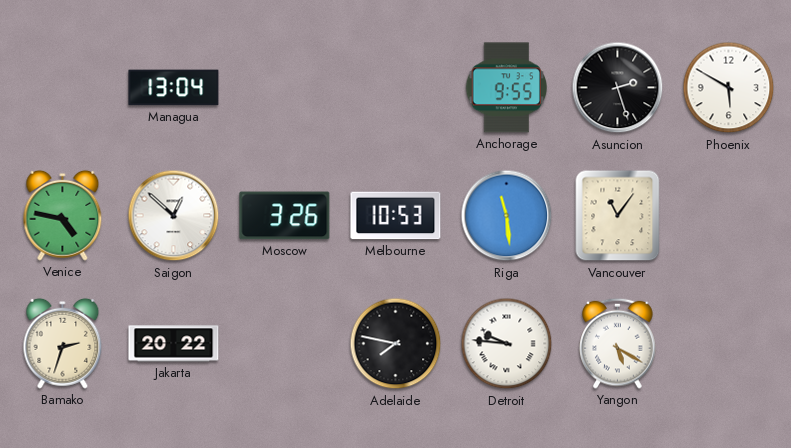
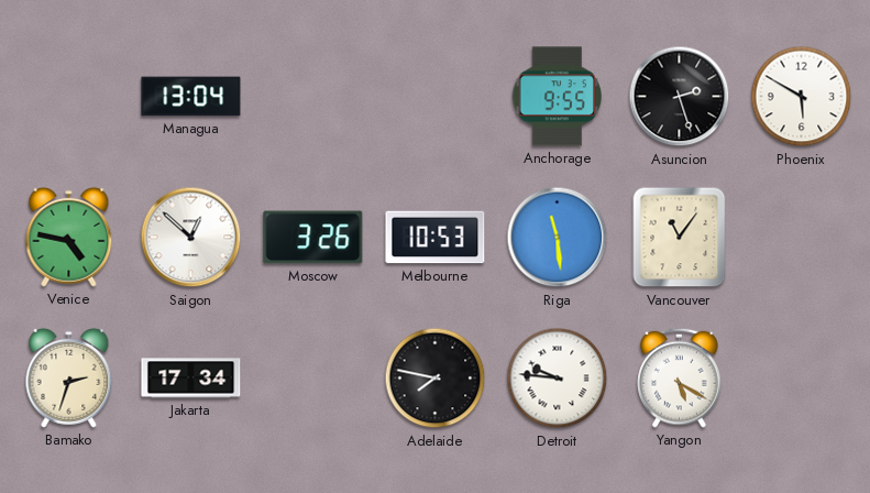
Jakarta: 20:22 -> 17:34 (191, 379)
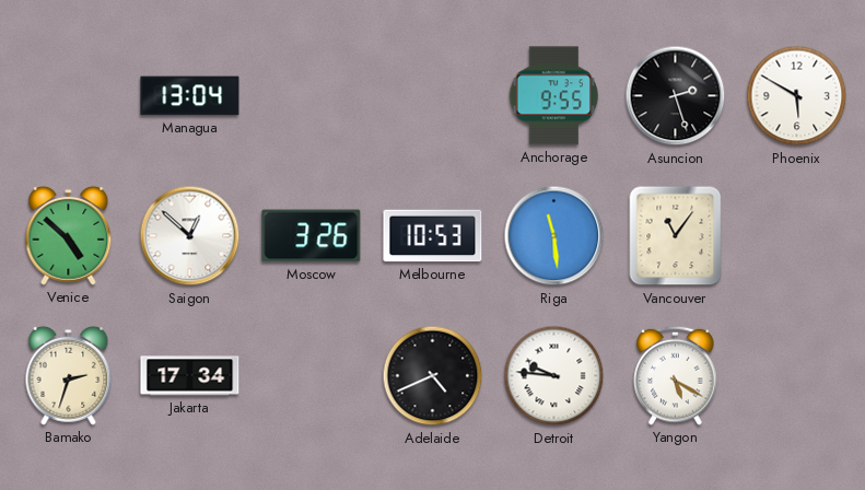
Venice: 4:47 -> 4:52 (69, 235)
Adelaide: 7:47 -> 4:41 (433, 376)
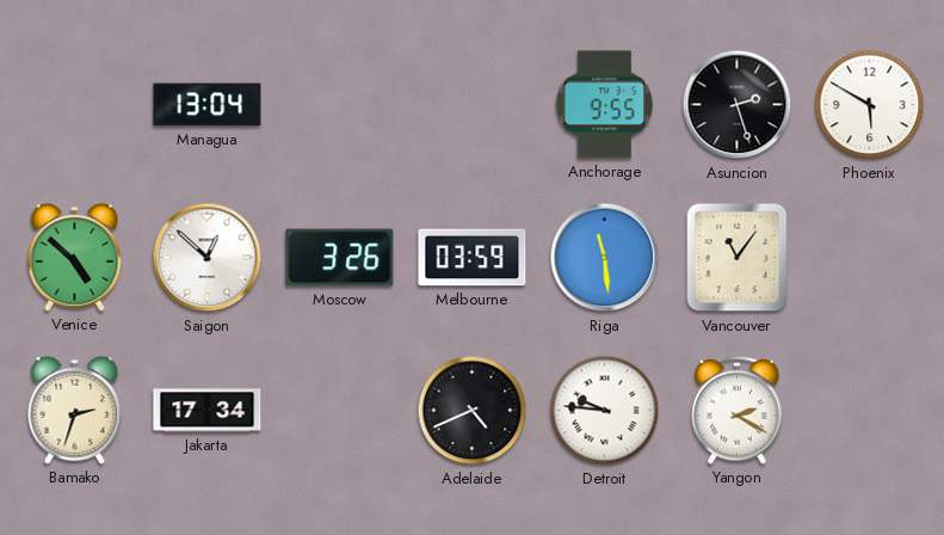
Melbourne: 10:53 -> 03:59 (473, 258)
Yangon: 5:20 -> 2:20 (738, 410)
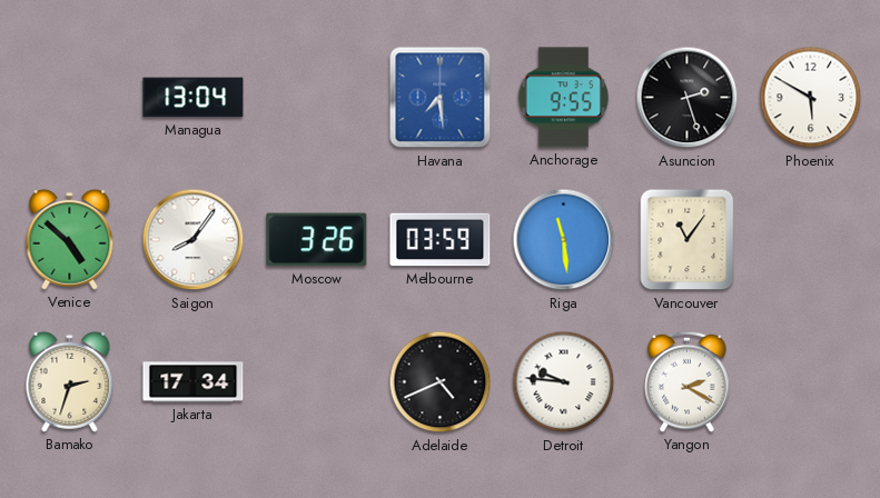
Havana: none -> 7:29 (441, 98)
Saigon: 12:52 -> 8:06 (194, 240)
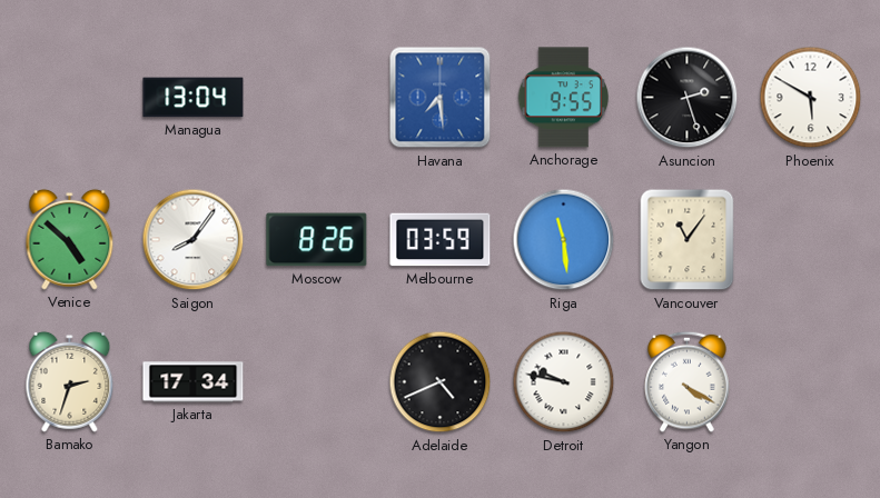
Moscow: 3:26 -> 8:26 (317, 240)
Detroit: 9:46 -> 9:47 (564, 382)
Yangon: 2:20 -> 4:20 (688, 381)
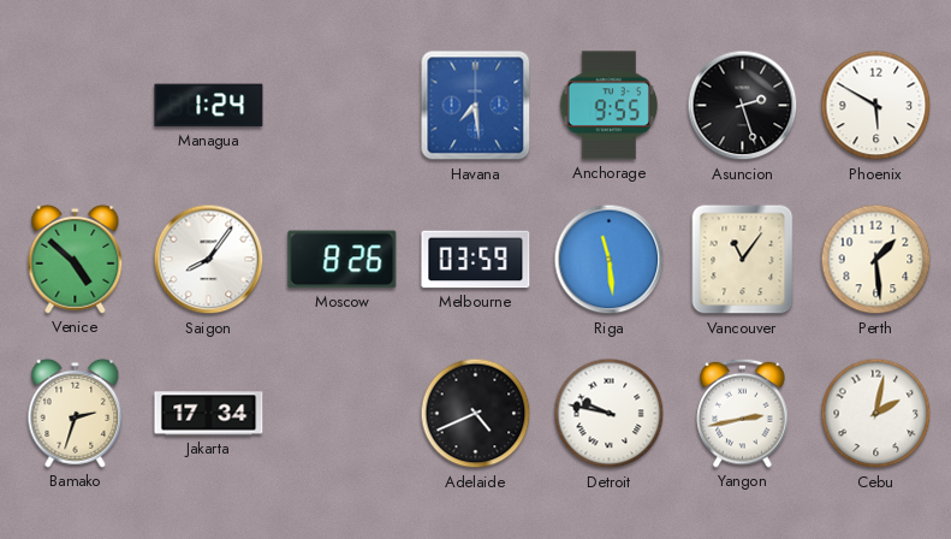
Managua: 13:04 -> 1:24 (209, 106)
Perth: none -> 1:29 (876, 260)
Yangon: 4:20 -> 2:43 (743, 413)
Cebu: none -> 2:02 (876, 414)
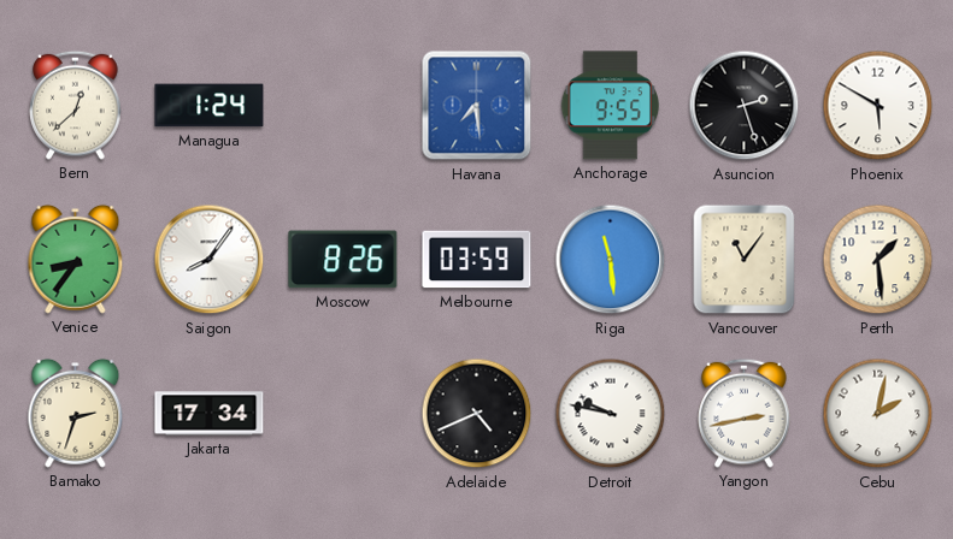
Bern: none -> 12:38 (76, 105)
Venice: 4:52 -> 8:36 (76, 259)
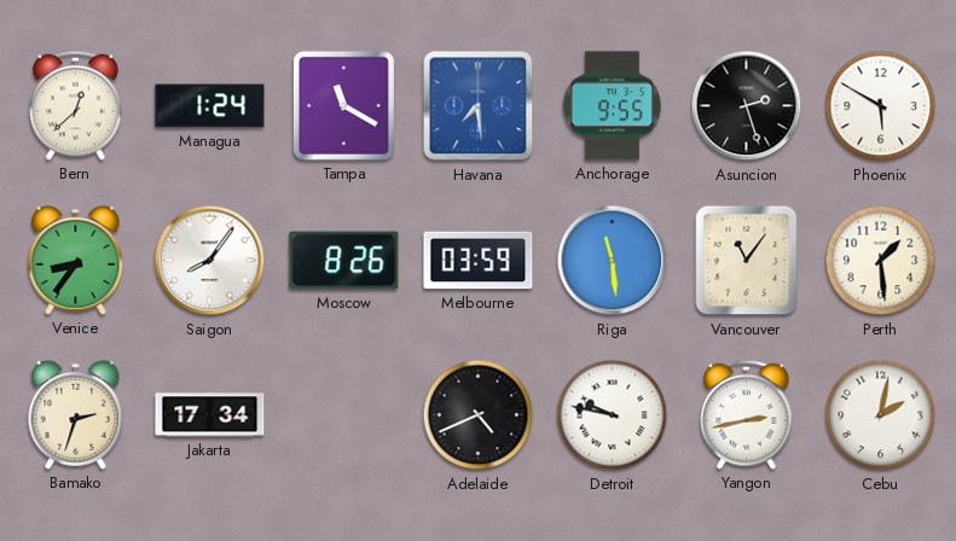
Tampa: none -> 11:20 (343, 105)
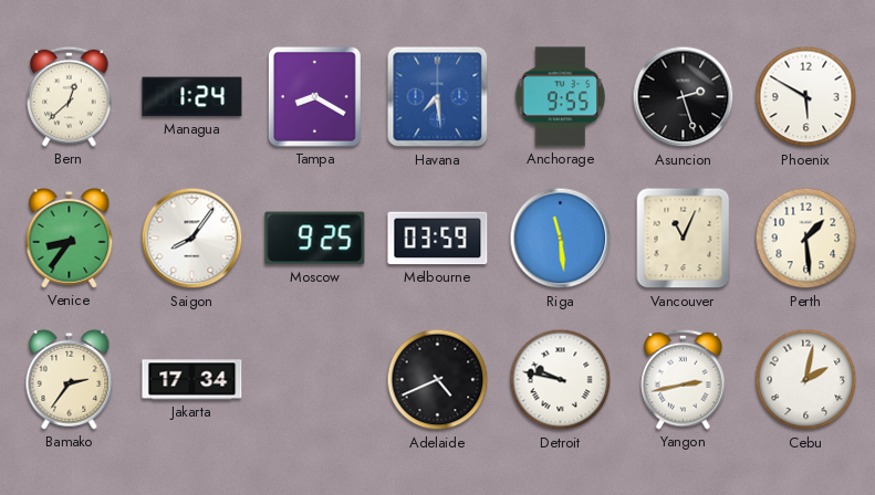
Tampa: 11:20 -> 8:20 (314, 96)
Moscow: 8:26 -> 9:25 (315, 239)
Vancouver: 11:06 -> 11:04 (684, 239)
Bamako: 2:33 -> 2:36 (70, 379)
